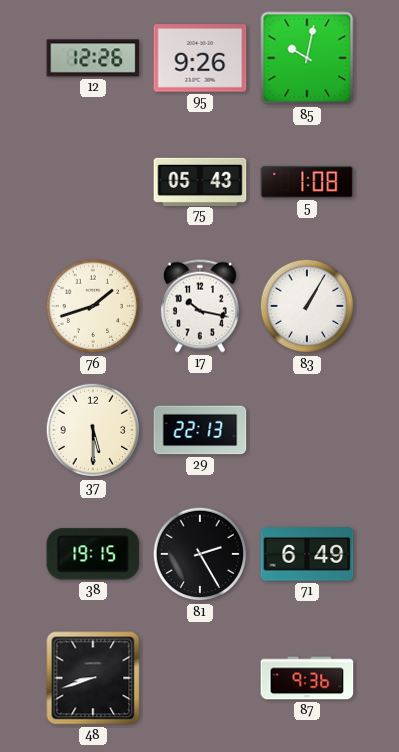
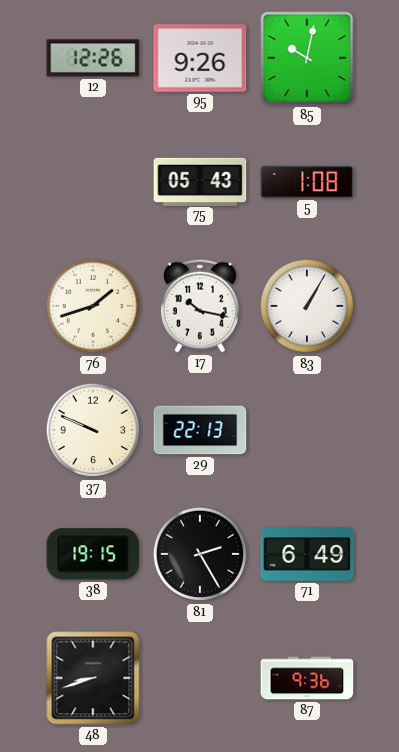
37: 5:30 -> 9:49 (93, 430)
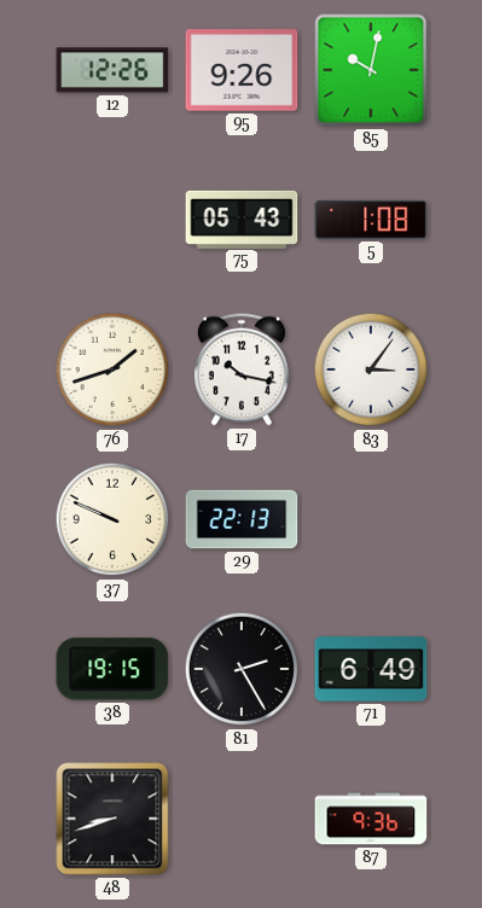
83: 1:05 -> 3:06 (371, 369)
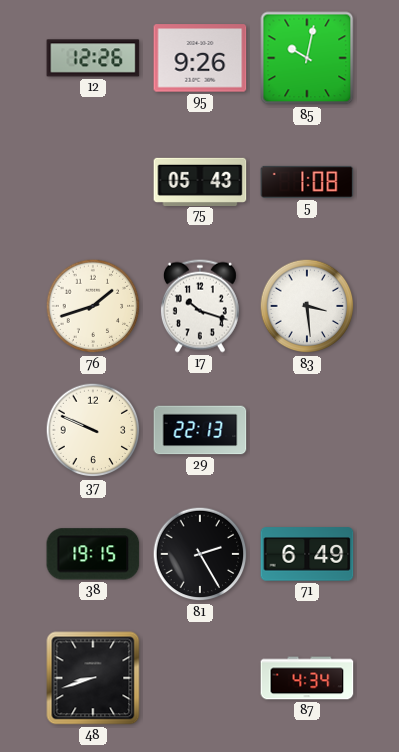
17: 10:17 -> 10:18 (200, 306)
83: 3:06 -> 3:29 (307, 306)
87: 9:36 -> 4:34 (307, 678)
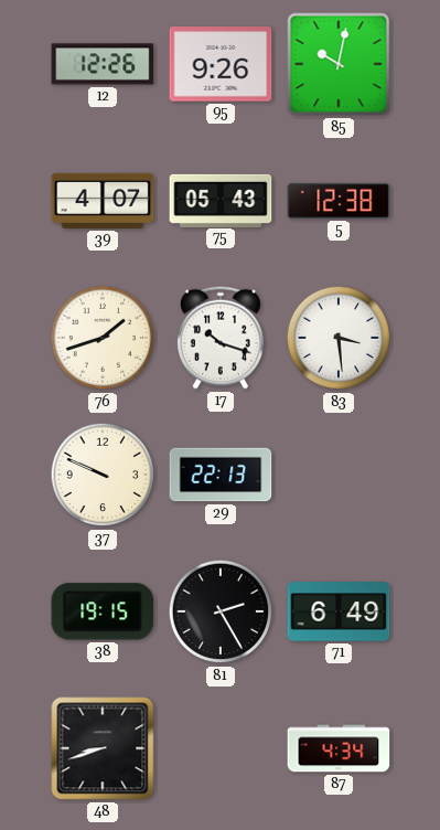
39: none -> 4:07 (103, 201)
5: 1:08 -> 12:38 (339, 201)
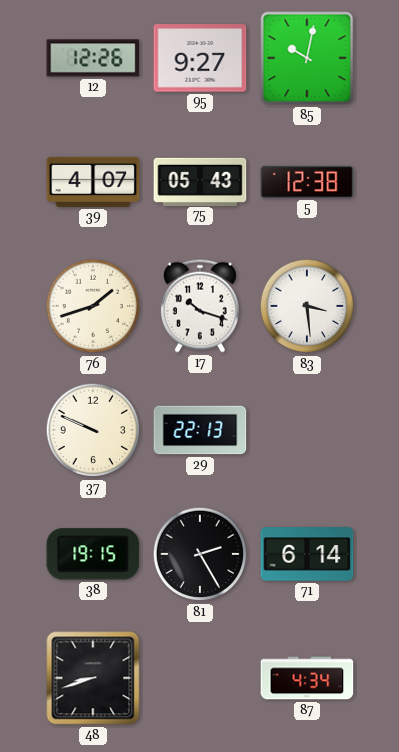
95: 9:26 -> 9:27 (200, 58)
71: 6:49 -> 6:14 (307, 554)
